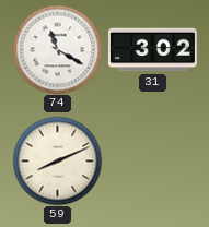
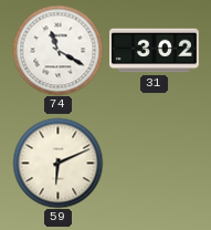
59: 8:11 -> 6:11 (57, 163)
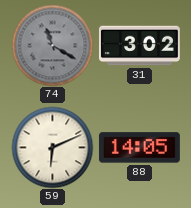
74 dial: white -> grey (52, 45)
88: none -> 14:05 (139, 148)
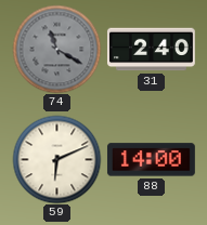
31: 3:02 -> 2:40 (151, 50)
88: 14:05 -> 14:00 (151, 160)
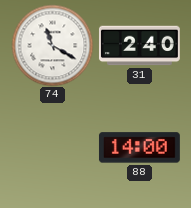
74 dial: grey -> white (52, 45)
59: 6:11 -> none (56, 159)
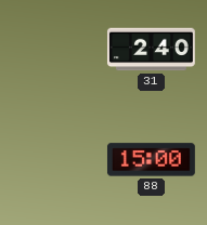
74: 11:20 -> none (52, 45)
88: 14:00 -> 15:00 (151, 160)
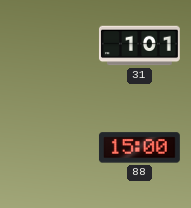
31: 2:40 -> 1:01 (139, 46)
